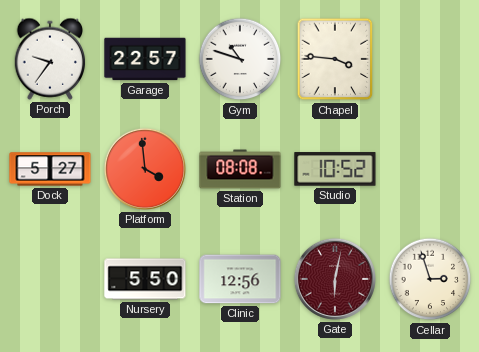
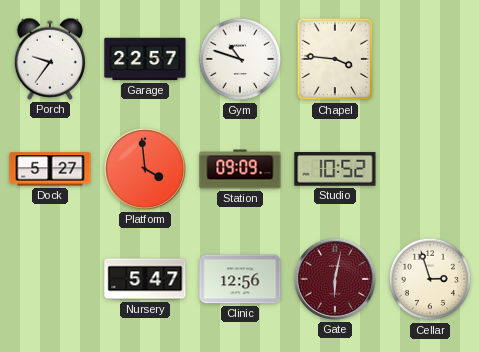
Station: 08:08 -> 09:09 (240, 169)
Nursery: 5:50 -> 5:47 (145, 279)
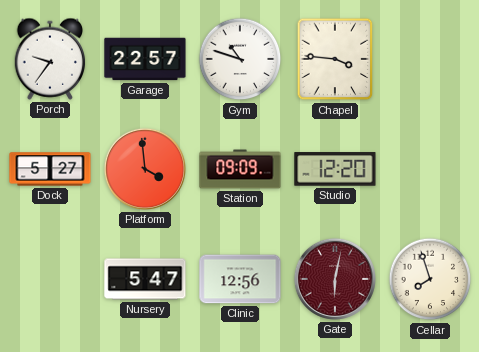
Studio: 10:52 -> 12:20 (335, 169)
Cellar: 2:57 -> 7:57 (430, 279)
